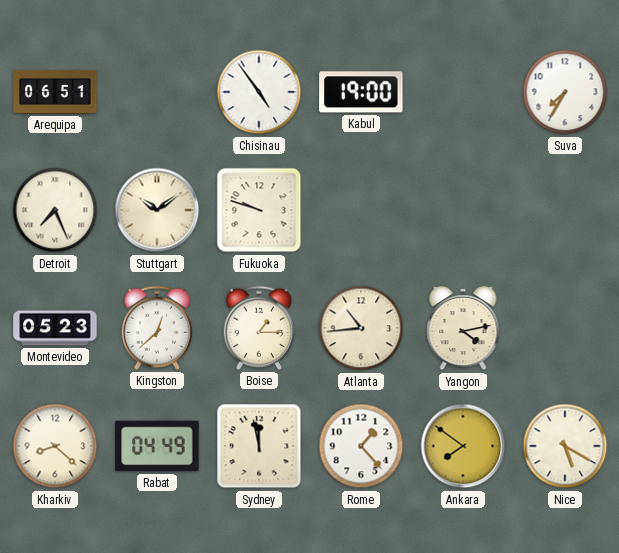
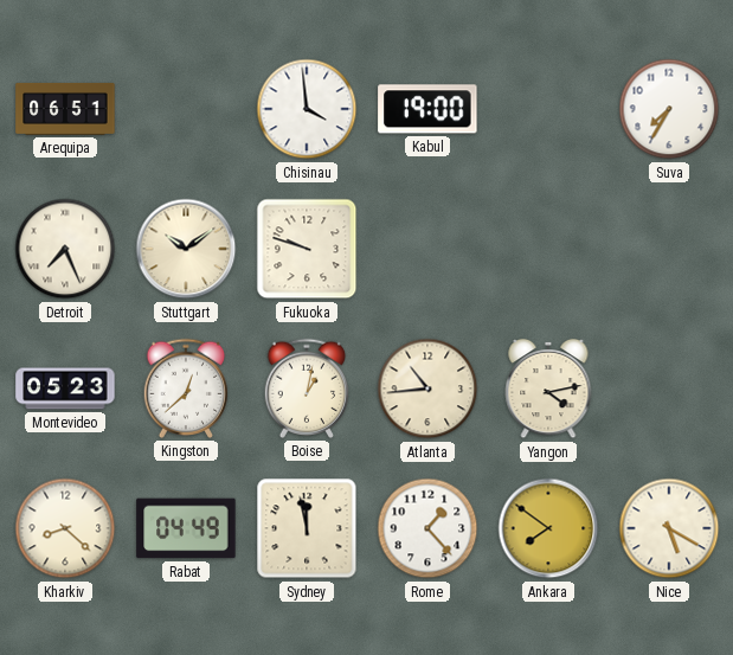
Chisinau: 4:54 -> 3:59 (307, 109)
Boise: 1:15 -> 1:02 (307, 388)
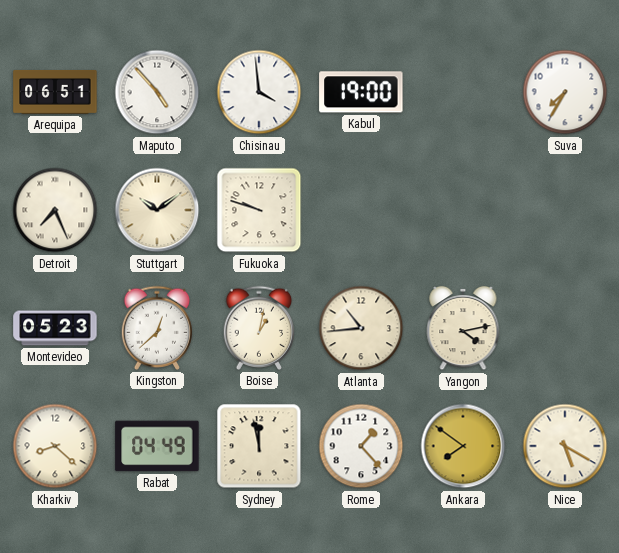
Maputo: none -> 4:53 (157, 92)
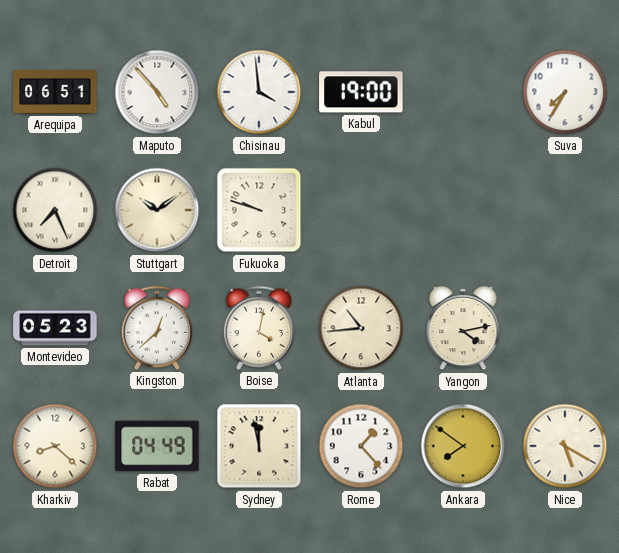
Boise: 1:02 -> 4:02 (259, 328)
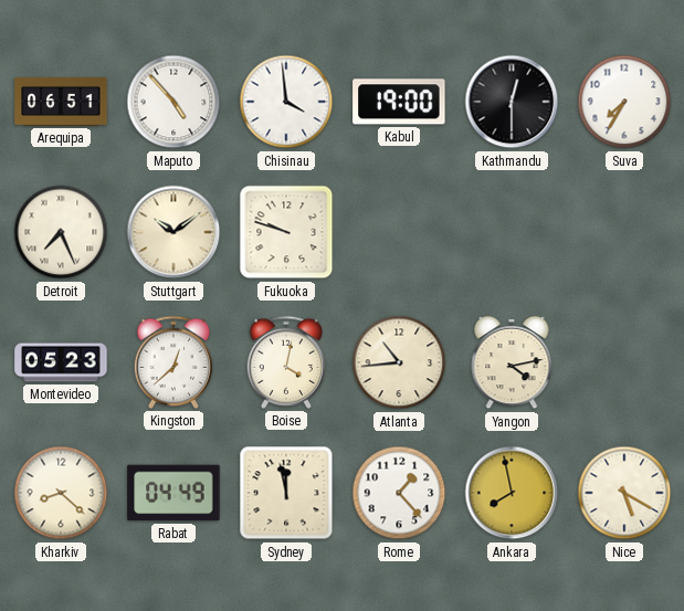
Kathmandu: none -> 12:30 (512, 102)
Ankara: 7:51 -> 7:58 (512, 493)
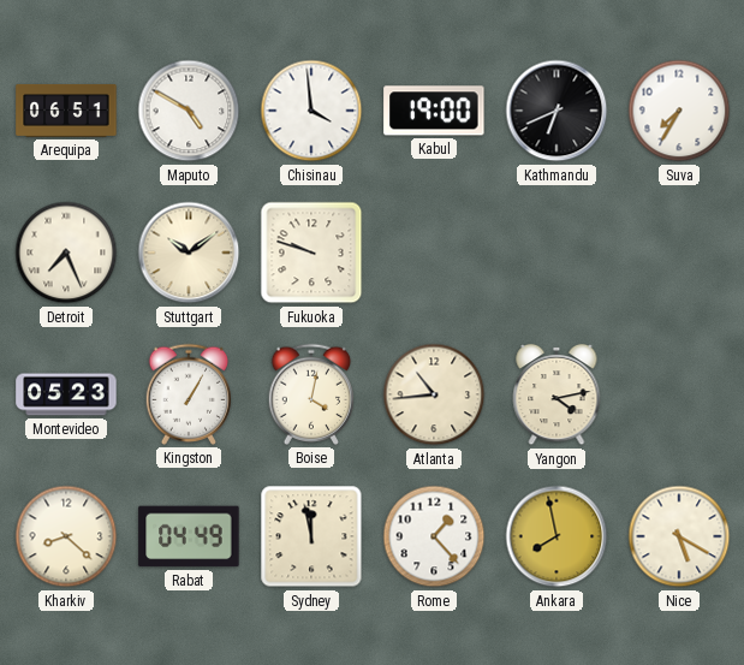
Maputo: 4:53 -> 4:50 (189, 111)
Kathmandu: 12:30 -> 6:41 (556, 111)
Kingston: 12:38 -> 1:05 (189, 394)
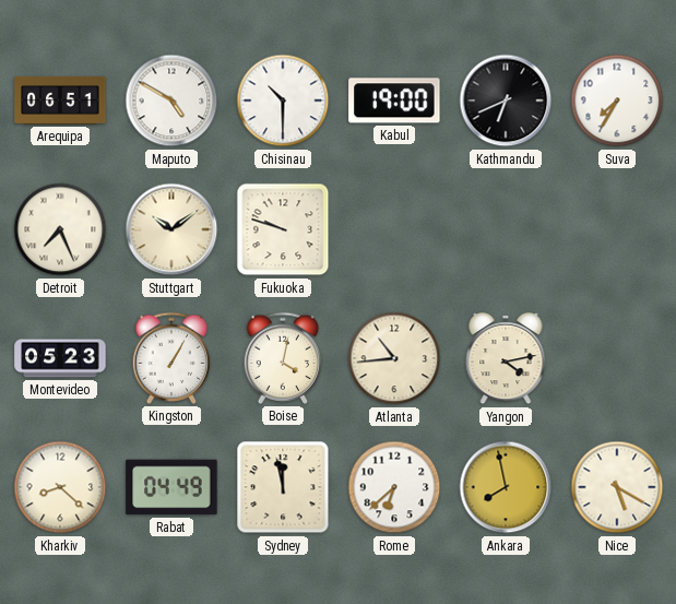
Chisinau: 3:59 -> 10:30 (283, 100)
Rome: 1:23 -> 6:38 (394, 487)
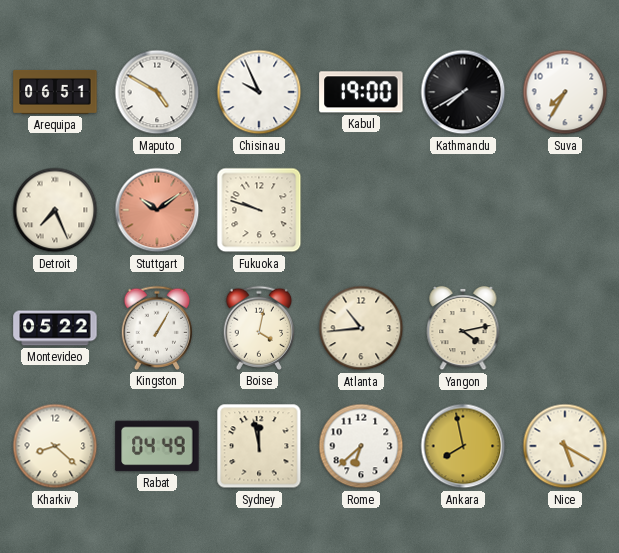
Chisinau: 10:30 -> 9:56 (259, 92)
Kathmandu: 6:41 -> 7:40 (463, 92)
Stuttgart dial: cream -> salmon (157, 210)
Montevideo: 05:23 -> 05:22 (55, 328)
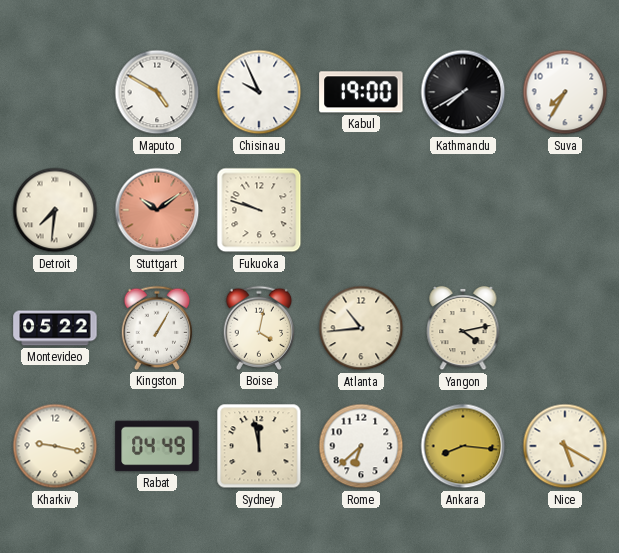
Arequipa: 06:51 -> none (55, 92)
Detroit: 7:26 -> 7:31 (55, 210)
Kharkiv: 8:22 -> 9:17 (55, 446)
Ankara: 7:58 -> 8:16 (463, 446)
